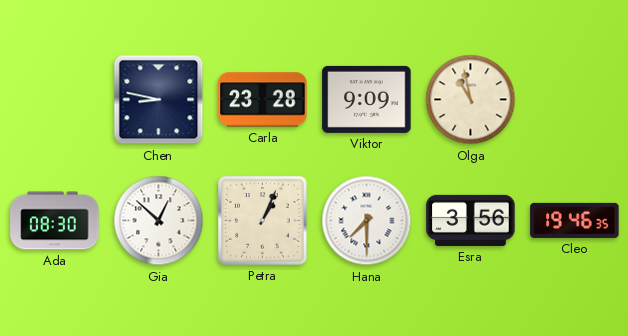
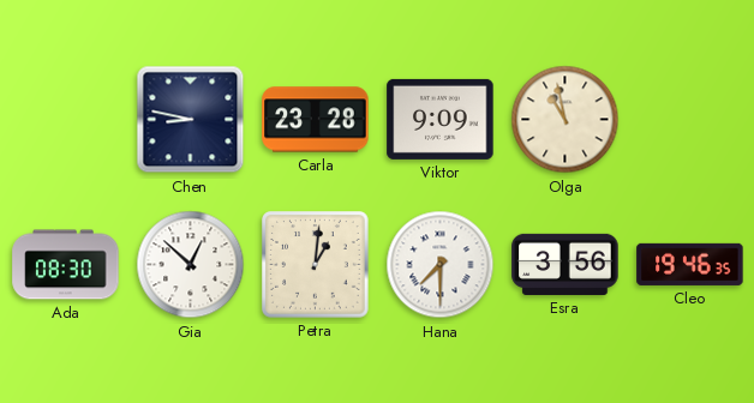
Petra: 1:04 -> 1:01 (316, 265)
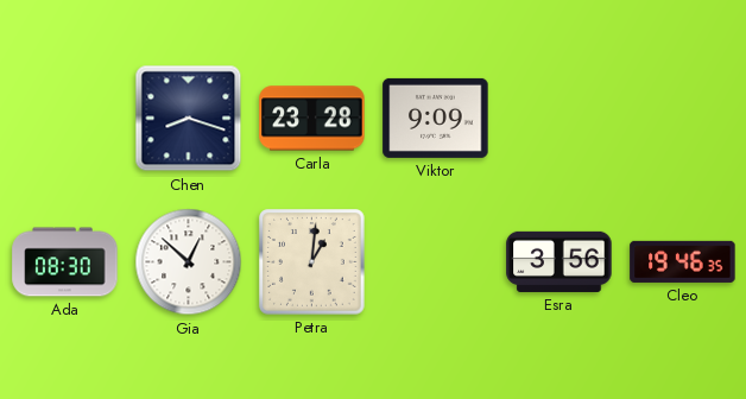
Chen: 8:47 -> 8:18 (189, 119)
Olga: 10:58 -> none (565, 120)
Hana: 7:30 -> none (441, 265)
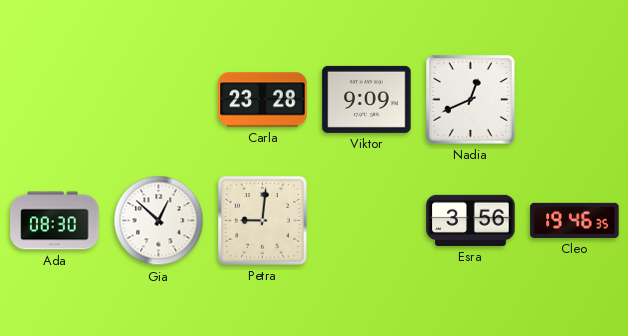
Chen: 8:18 -> none (189, 119)
Nadia: none -> 12:41 (471, 100)
Petra: 1:01 -> 9:01 (263, 221)
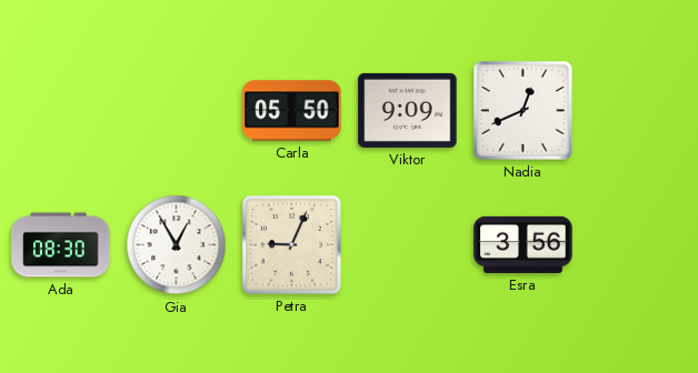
Carla: 23:28 -> 05:50 (292, 111)
Gia: 12:52 -> 12:55 (177, 245)
Petra: 9:01 -> 9:04 (292, 245)
Cleo: 19:46 -> none (575, 220)
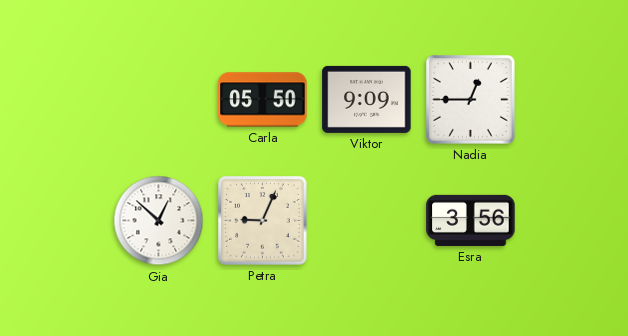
Nadia: 12:41 -> 12:45 (471, 100)
Ada: 08:30 -> none (61, 245)
Gia: 12:55 -> 12:52 (159, 221)
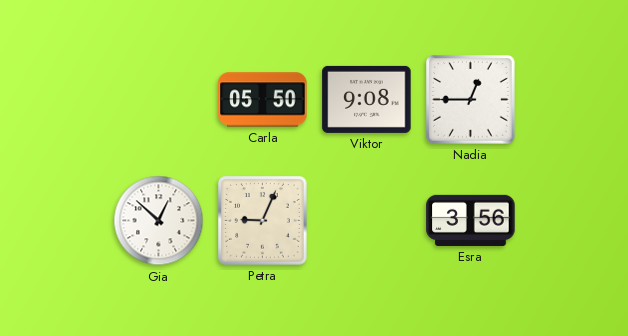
Viktor: 9:09 -> 9:08 (367, 99)
